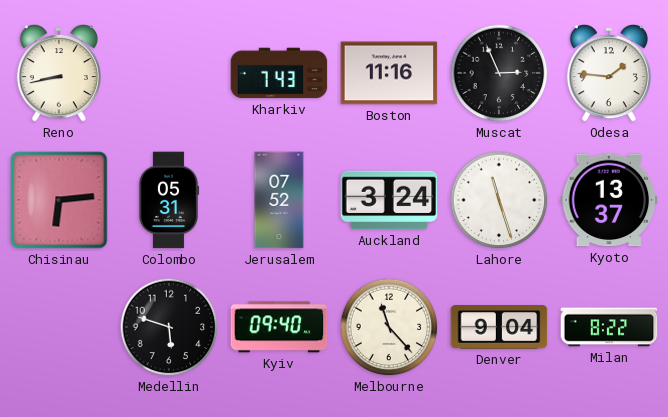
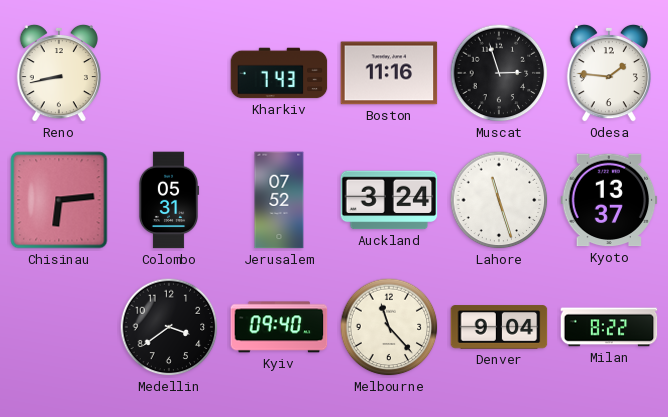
Muscat: 2:56 -> 2:57 (499, 73)
Medellin: 5:48 -> 3:39 (169, 327)
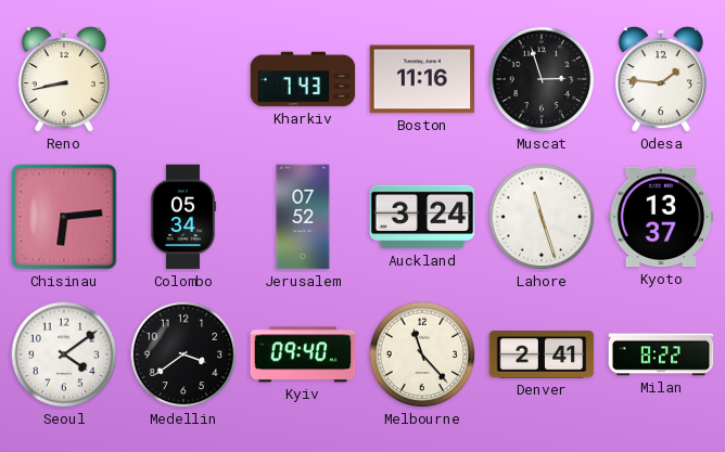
Colombo: 05:31 -> 05:34 (183, 217)
Seoul: none -> 4:09 (64, 354)
Denver: 9:04 -> 2:41 (542, 354)
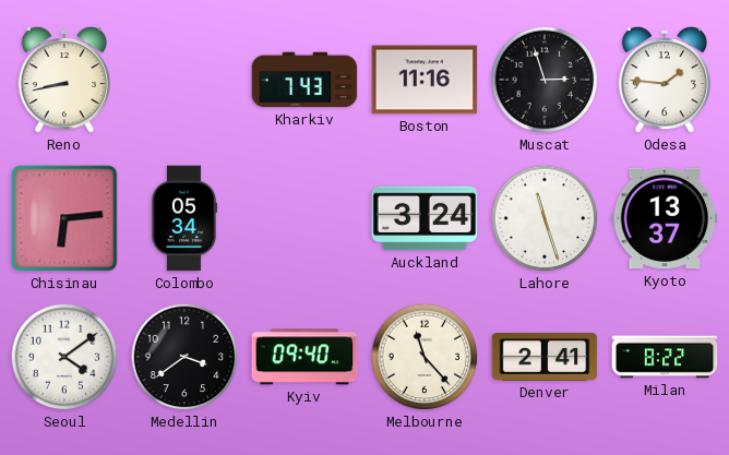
Jerusalem: 07:52 -> none (303, 217)
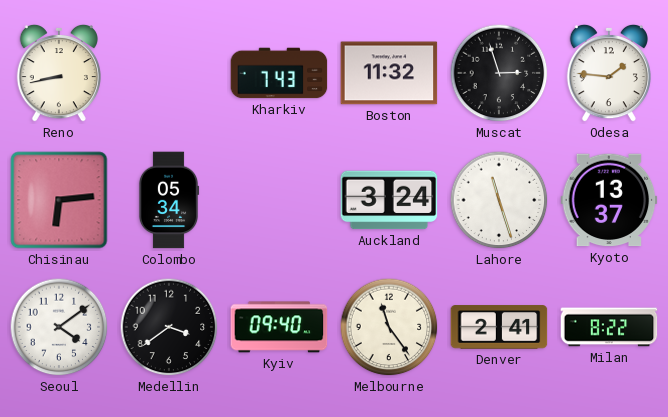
Boston: 11:16 -> 11:32 (389, 73)
Melbourne: 11:23 -> 11:24 (389, 327)
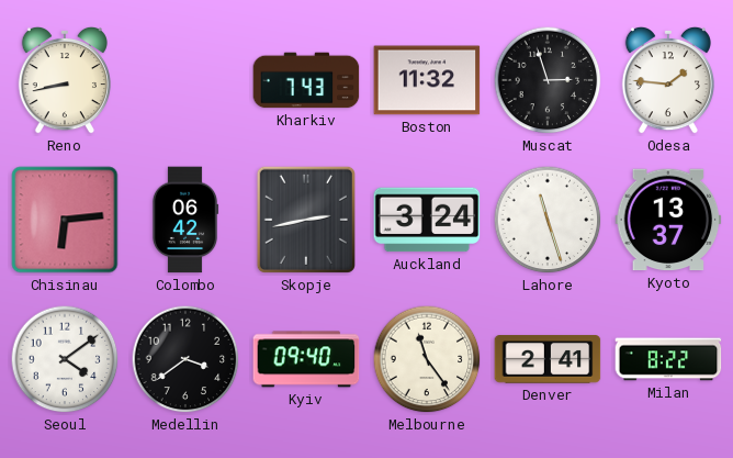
Colombo: 05:34 -> 06:42 (185, 220)
Skopje: none -> 2:43 (306, 220)
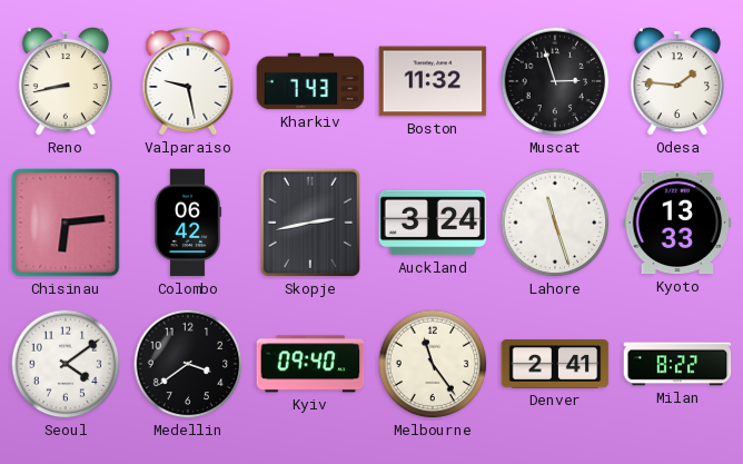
Valparaiso: none -> 9:28 (188, 81)
Kyoto: 13:37 -> 13:33 (677, 223)
